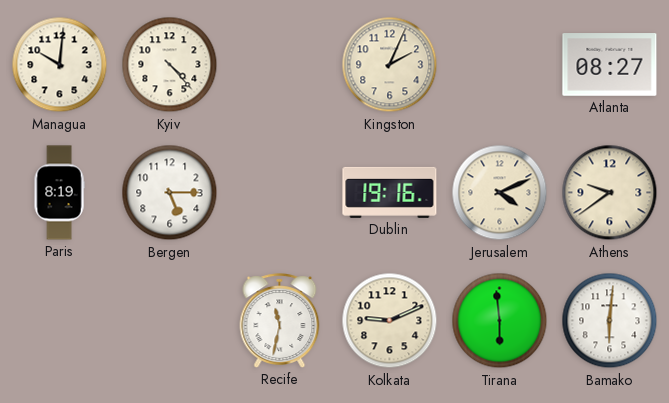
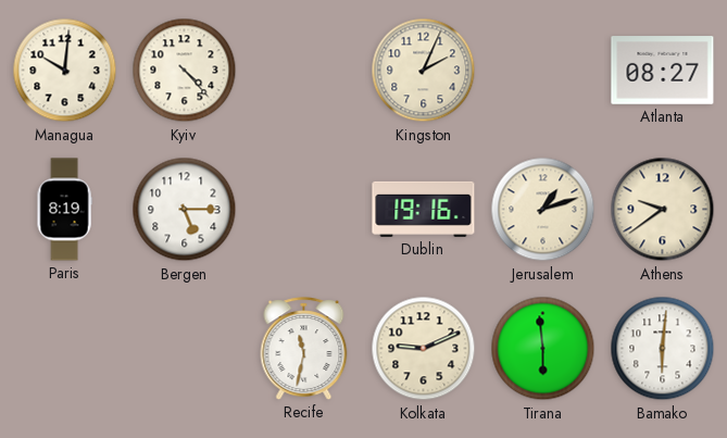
Jerusalem: 4:11 -> 1:12 (543, 210)
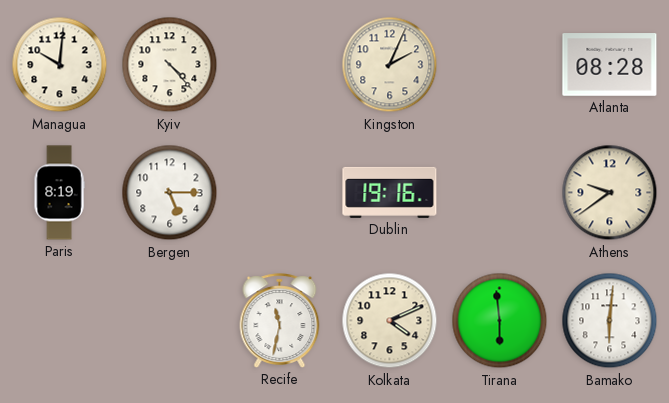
Atlanta: 08:27 -> 08:28 (610, 65)
Jerusalem: 1:12 -> none (543, 210)
Kolkata: 9:11 -> 4:11 (390, 321)
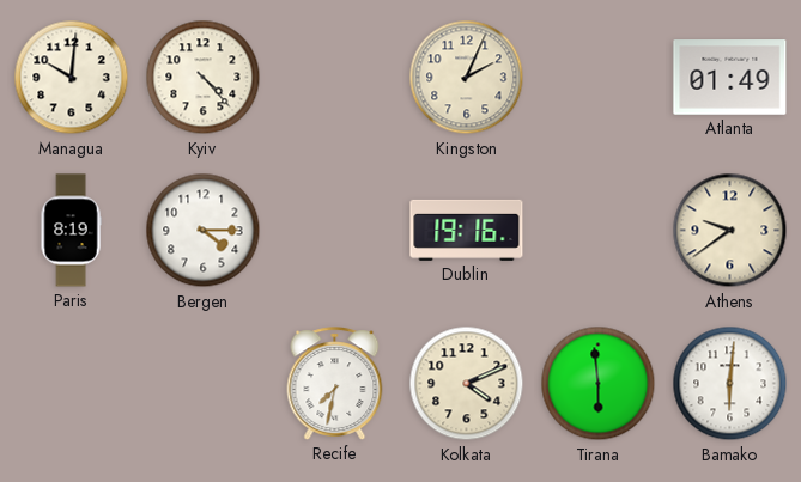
Atlanta: 08:28 -> 01:49 (730, 78)
Bergen: 5:15 -> 4:15 (204, 231)
Recife: 11:32 -> 7:32 (335, 384)
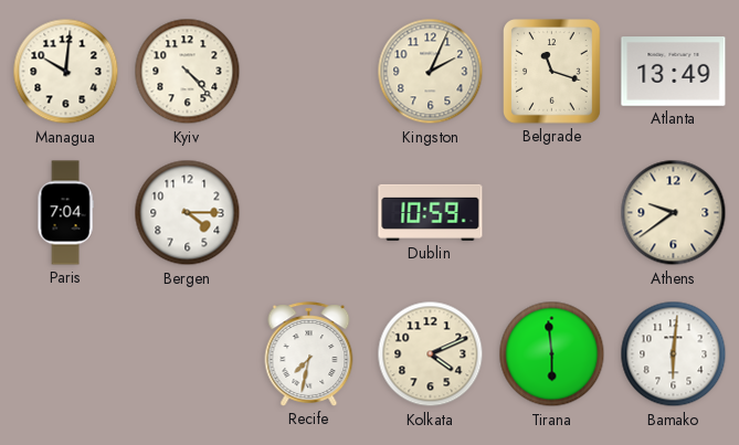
Belgrade: none -> 11:18 (552, 72)
Atlanta: 01:49 -> 13:49 (674, 72)
Paris: 8:19 -> 7:04 (65, 213)
Dublin: 19:16 -> 10:59 (431, 212)
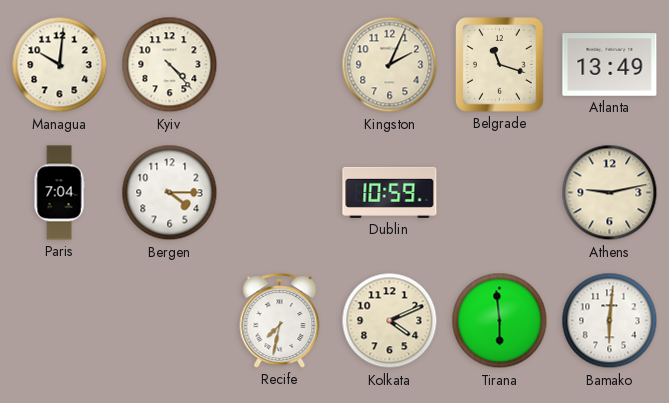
Athens: 9:39 -> 9:13 (610, 193)
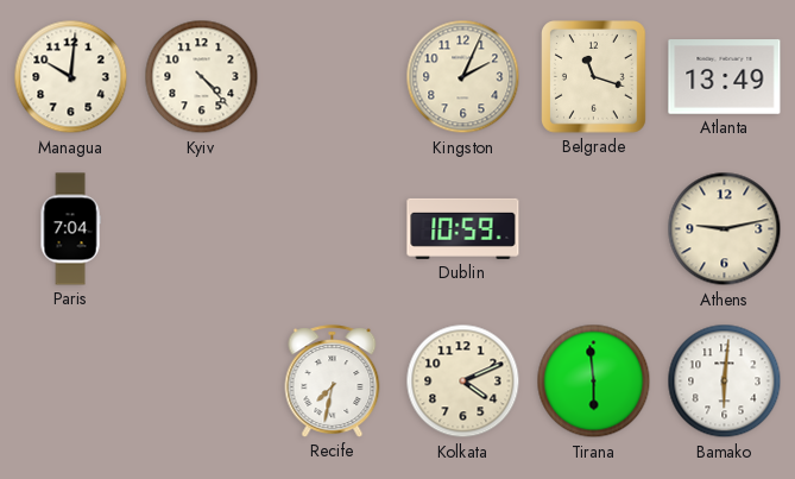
Bergen: 4:15 -> none (170, 193)
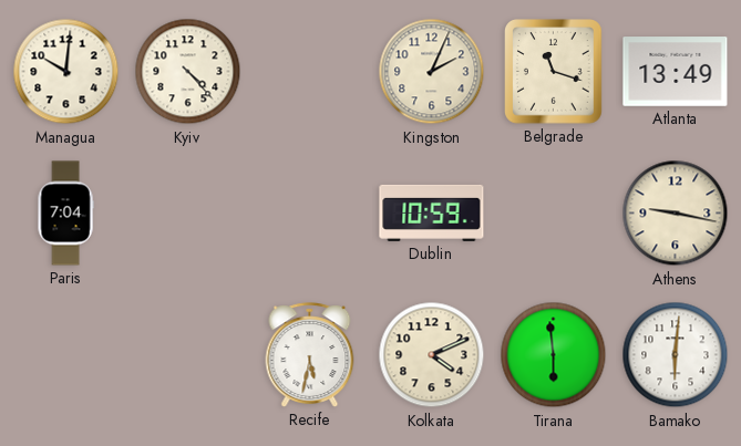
Athens: 9:13 -> 9:17 (676, 214)
Recife: 7:32 -> 5:32 (310, 355)
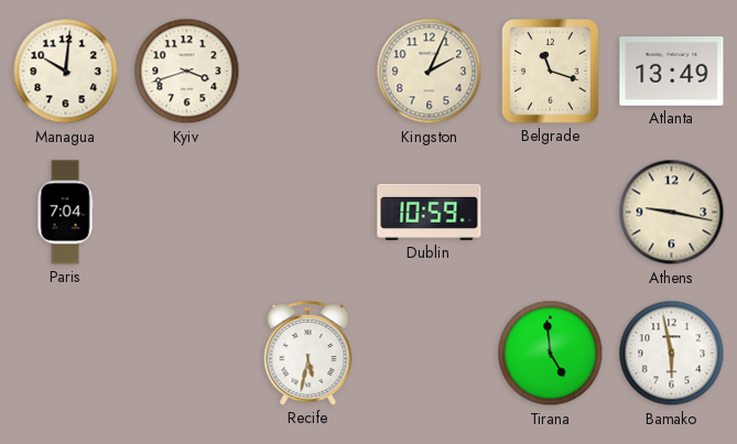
Kyiv: 4:23 -> 3:42 (187, 72)
Kolkata: 4:11 -> none (432, 355)
Tirana: 5:59 -> 4:59 (551, 354)
Bamako: 6:01 -> 5:58 (672, 354)
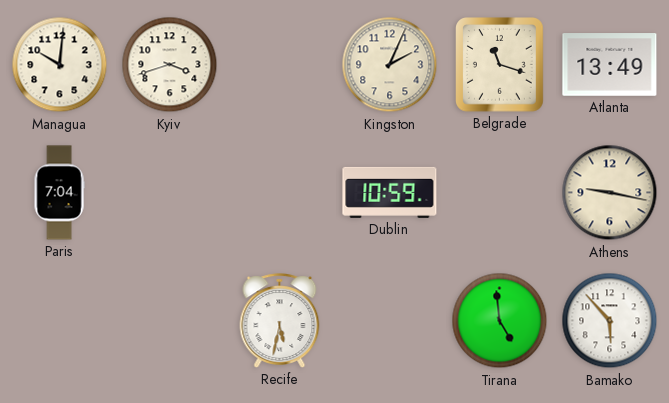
Bamako: 5:58 -> 5:53 (610, 321)
